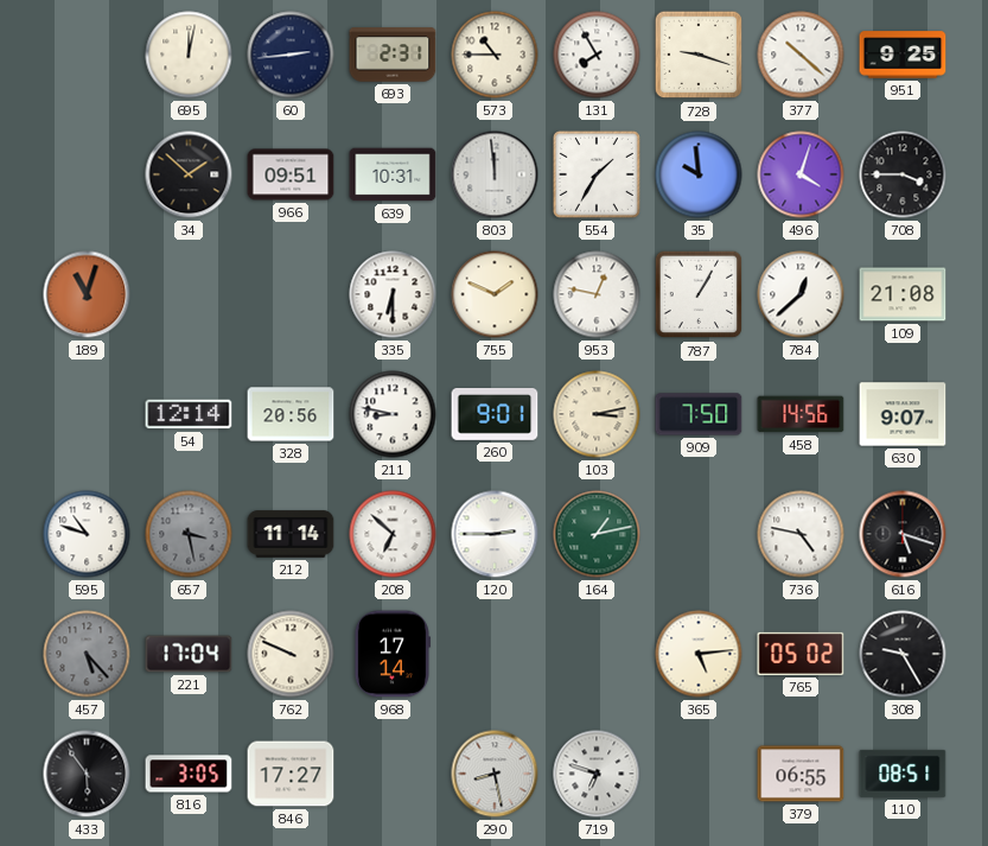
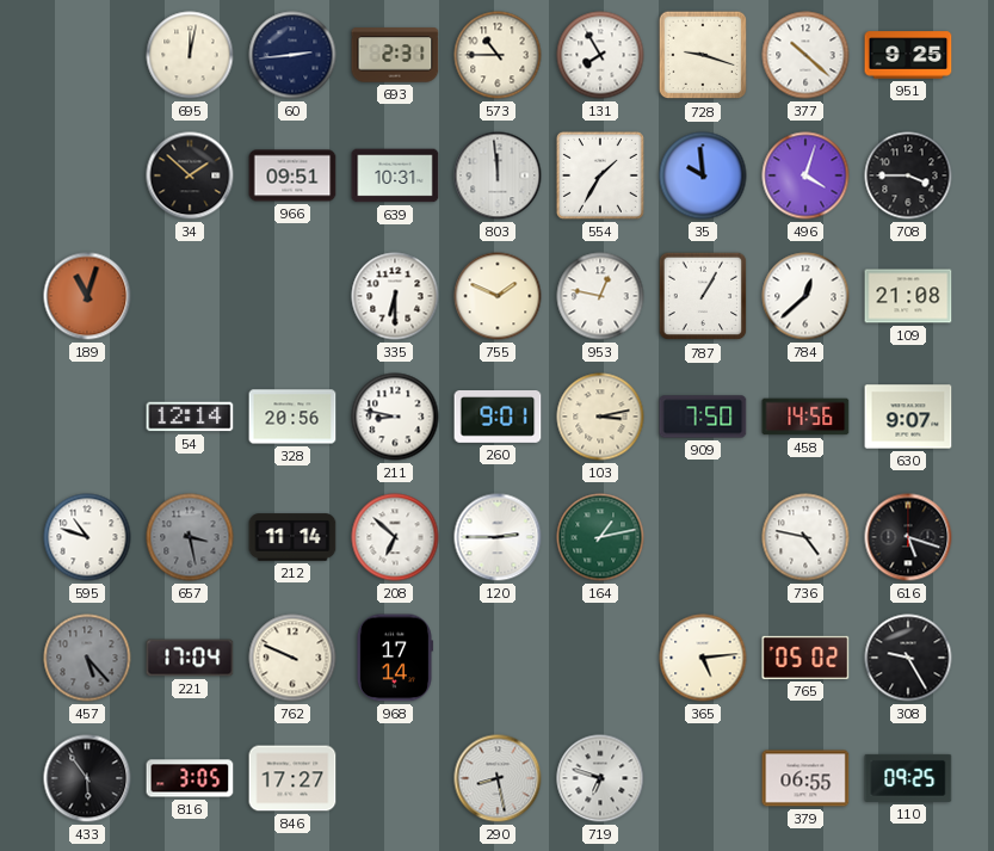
110: 08:51 -> 09:25 (908, 778)
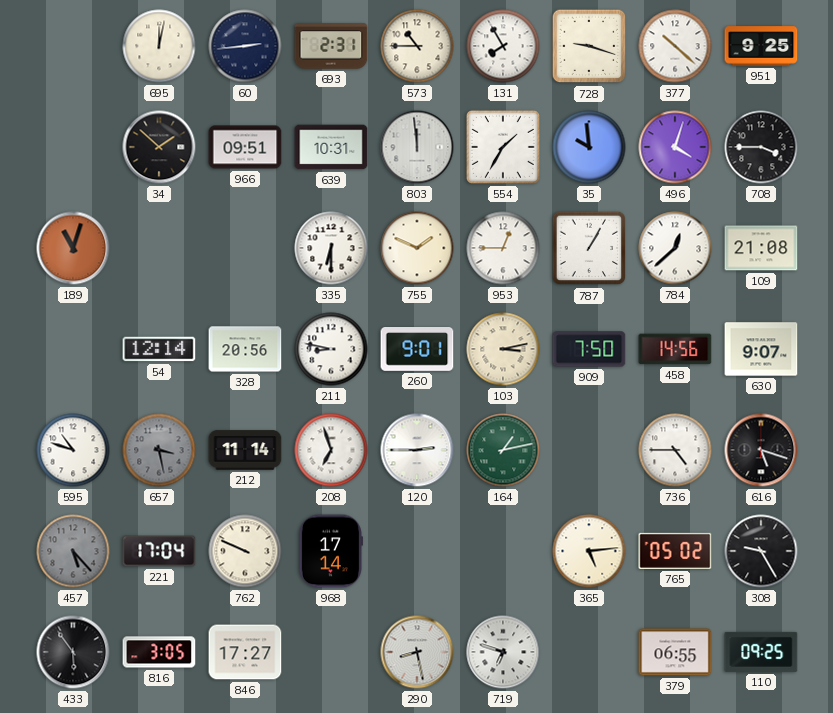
953: 12:47 -> 12:45 (503, 248)
208: 6:52 -> 6:57 (331, 450)
736: 4:47 -> 4:45 (675, 450)
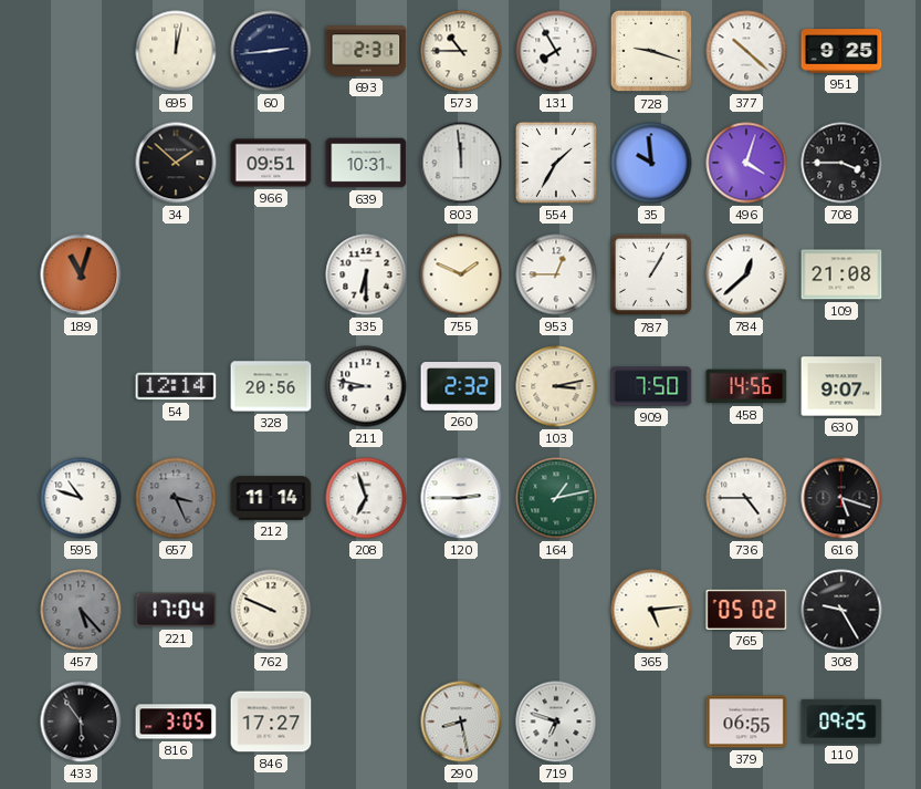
260: 9:01 -> 2:32 (461, 387)
657: 3:28 -> 3:26 (176, 498)
968: 17:14 -> none (330, 551)
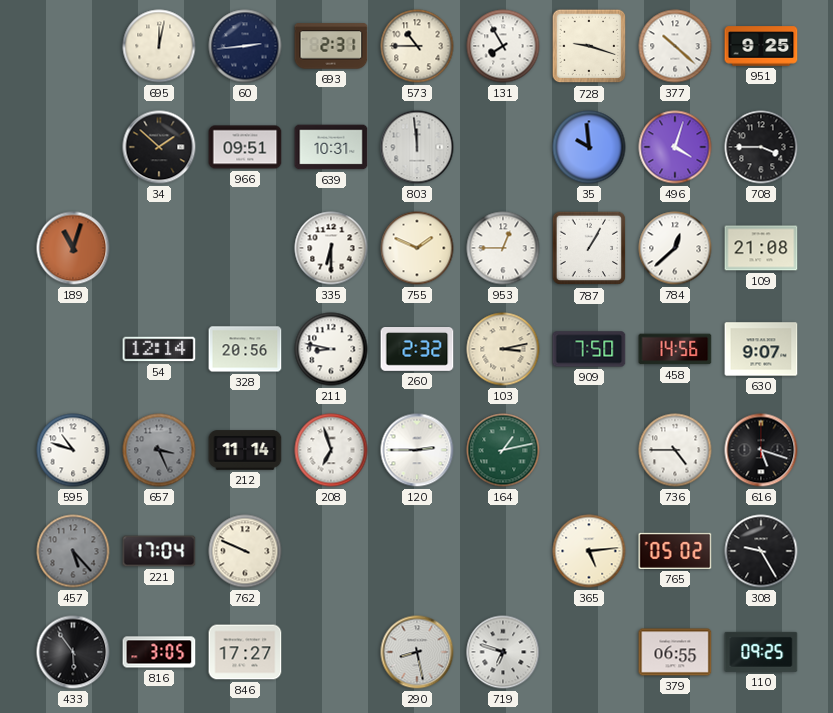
554: 1:35 -> none (556, 163)
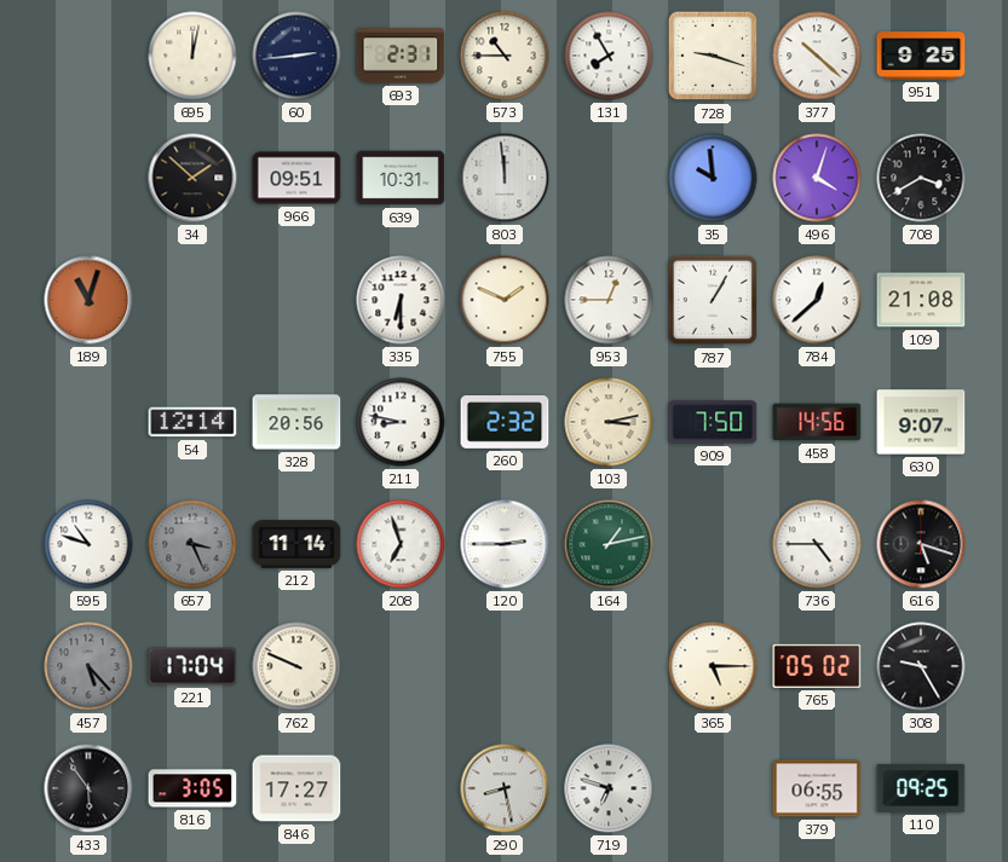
708: 3:45 -> 3:40 (921, 178)
365: 5:14 -> 5:15 (713, 666)
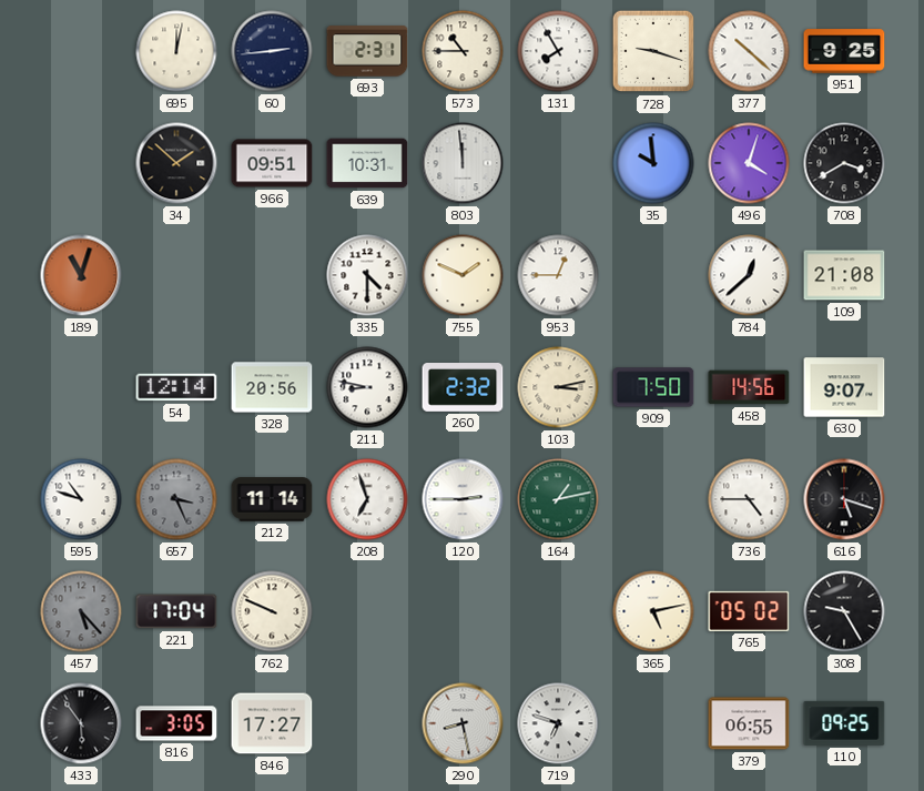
335: 6:30 -> 4:30 (367, 275)
787: 1:05 -> none (713, 300)
365: 5:15 -> 5:13 (653, 611)
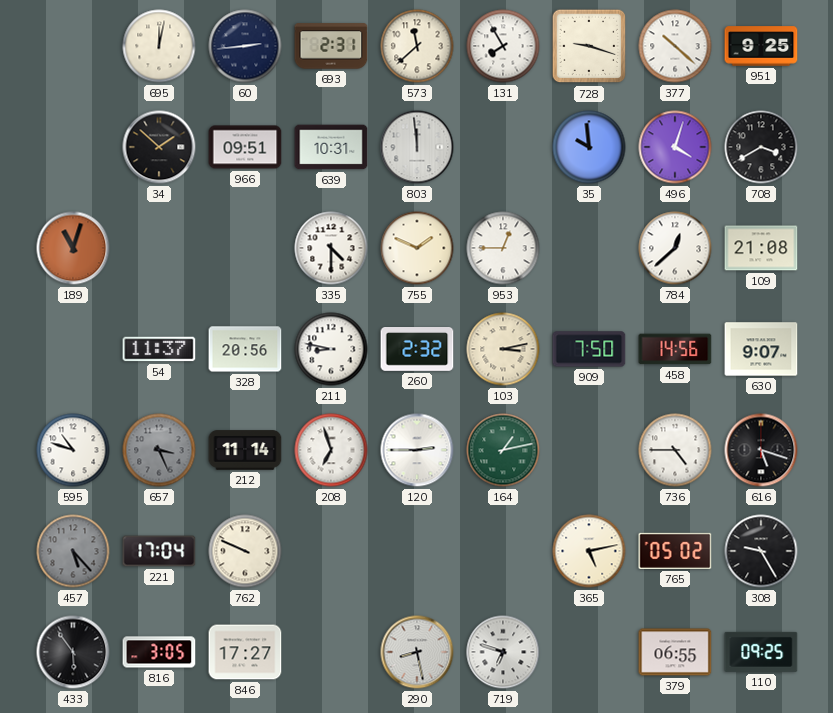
573: 10:45 -> 11:38 (417, 46)
54: 12:14 -> 11:37 (159, 349)
